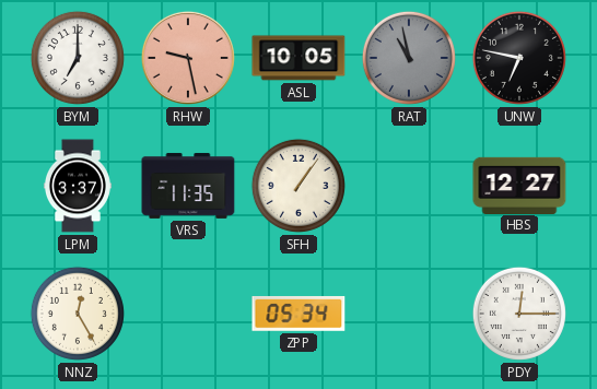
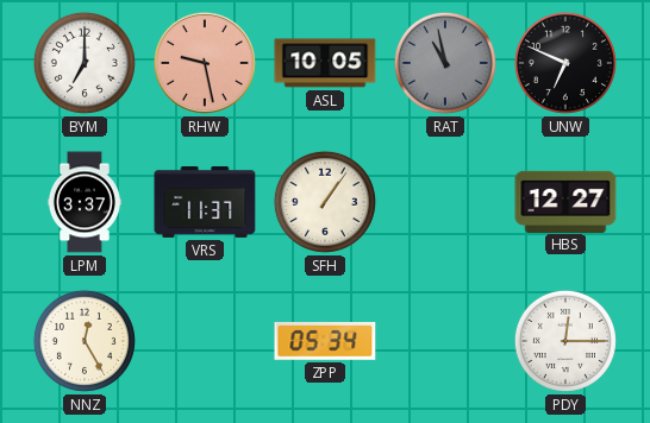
UNW: 6:47 -> 6:49 (565, 63)
VRS: 11:35 -> 11:37 (205, 202)
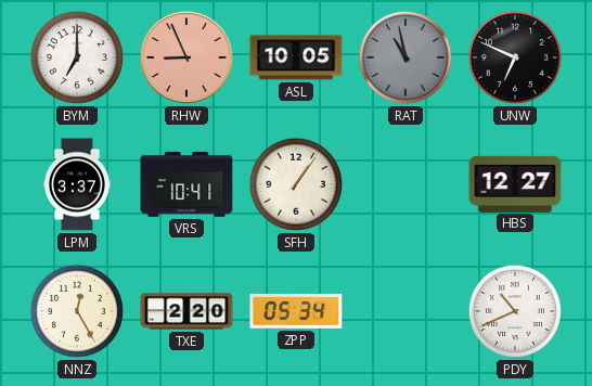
RHW: 9:28 -> 8:56 (186, 57)
VRS: 11:37 -> 10:41 (186, 184)
TXE: none -> 2:20 (186, 311)
PDY: 12:15 -> 10:41 (515, 311)
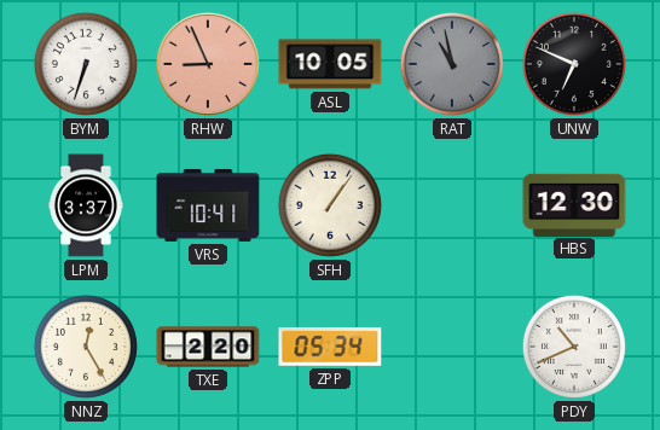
BYM: 7:00 -> 6:33 (86, 64)
HBS: 12:27 -> 12:30 (574, 204)
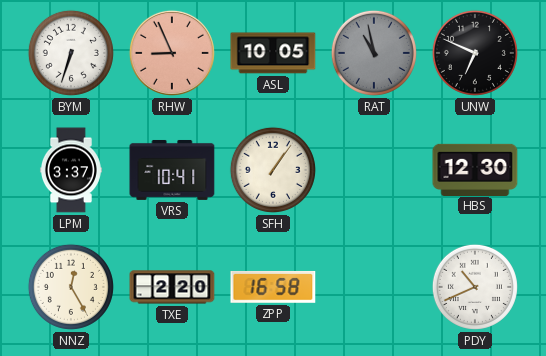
ZPP: 05:34 -> 16:58 (273, 287)
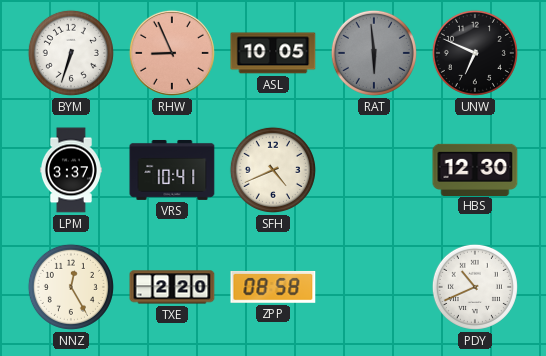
RAT: 10:58 -> 5:59 (374, 53)
SFH: 1:06 -> 4:41 (273, 170)
ZPP: 16:58 -> 08:58 (273, 287)
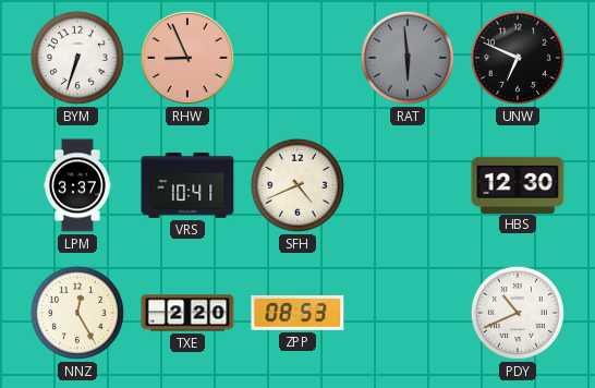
ASL: 10:05 -> none (273, 53)
ZPP: 08:58 -> 08:53 (297, 313)
